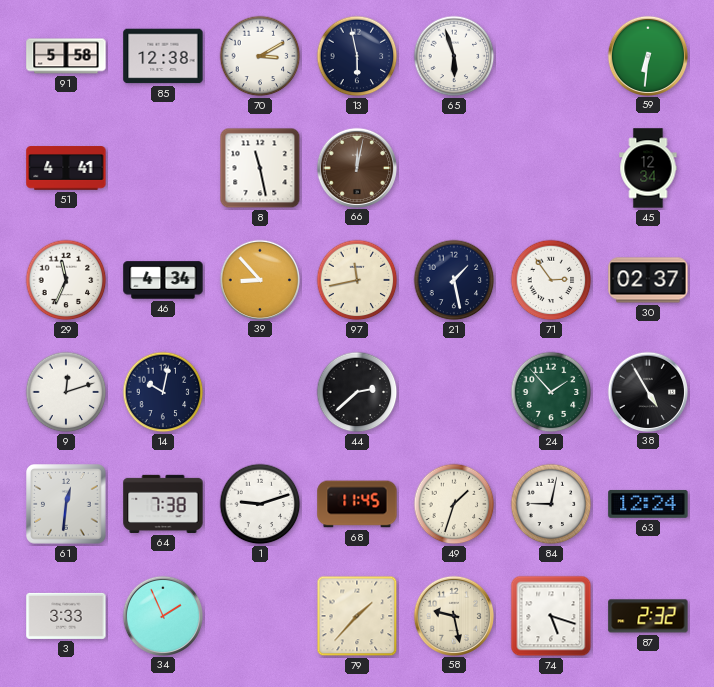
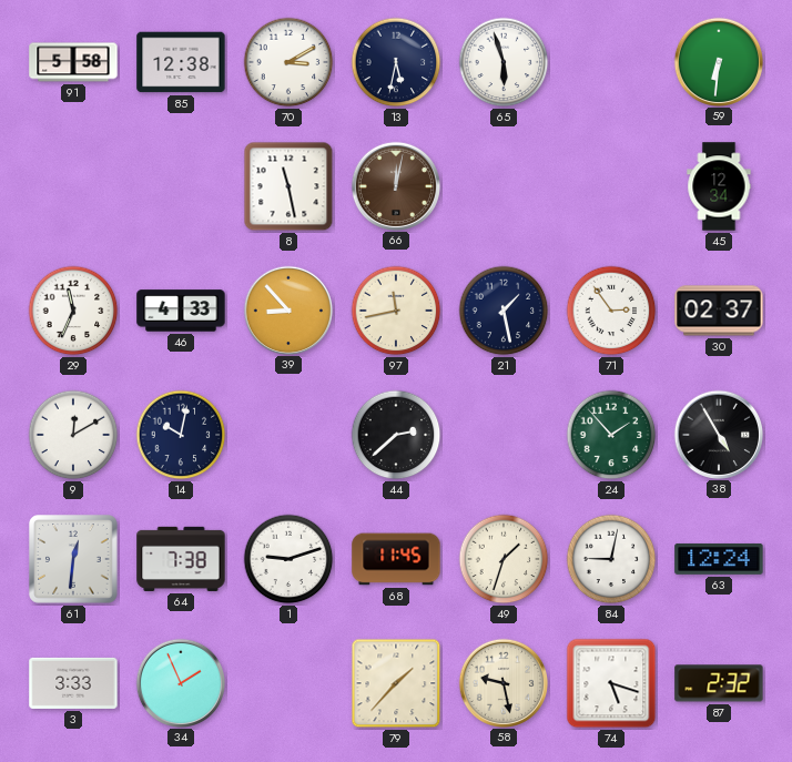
13: 5:58 -> 5:32 (396, 62)
51: 4:41 -> none (66, 168)
46: 4:34 -> 4:33 (181, 311)
9: 12:12 -> 12:10 (73, 435)
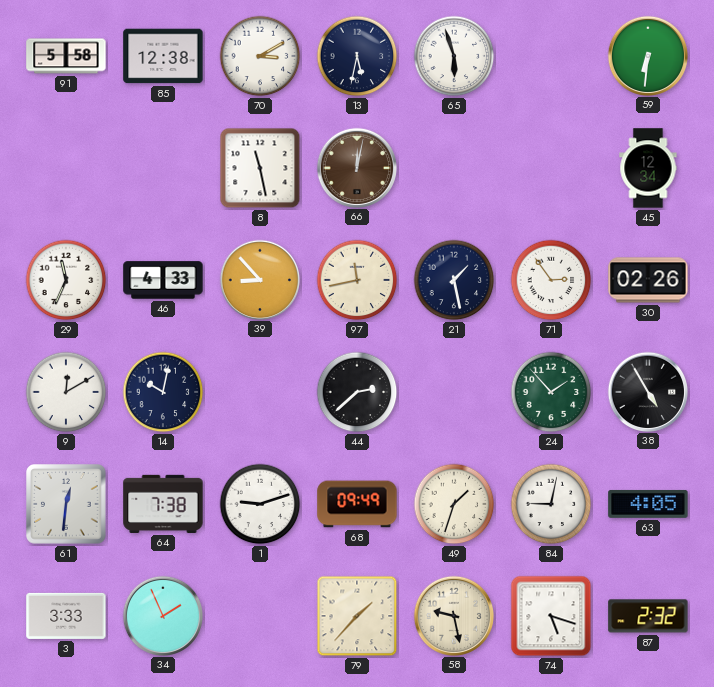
30: 02:37 -> 02:26 (648, 280)
68: 11:45 -> 09:49 (357, 504)
63: 12:24 -> 4:05 (648, 504)
